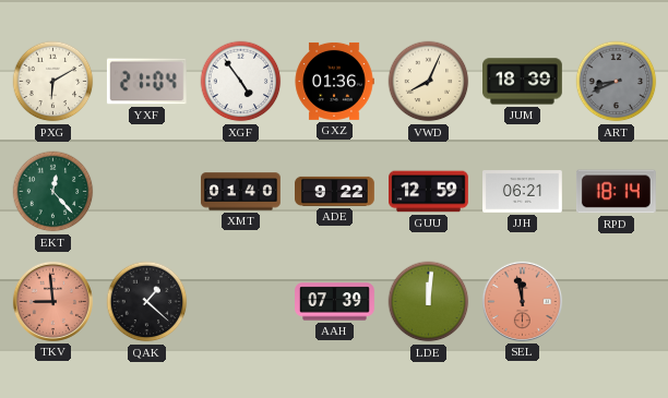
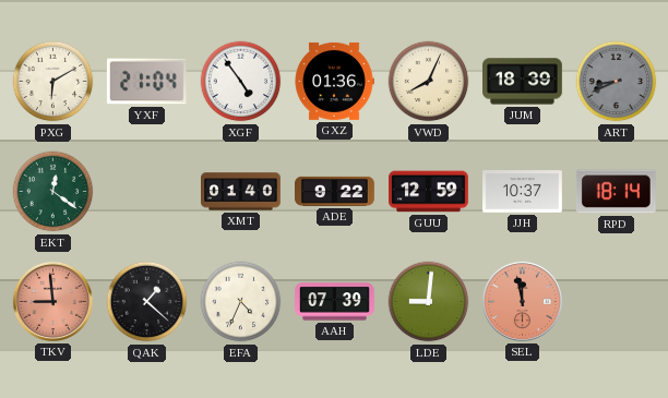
EKT: 12:23 -> 12:21 (53, 192)
JJH: 06:21 -> 10:37 (523, 192)
EFA: none -> 4:34 (241, 302)
LDE: 12:01 -> 9:01 (429, 302)
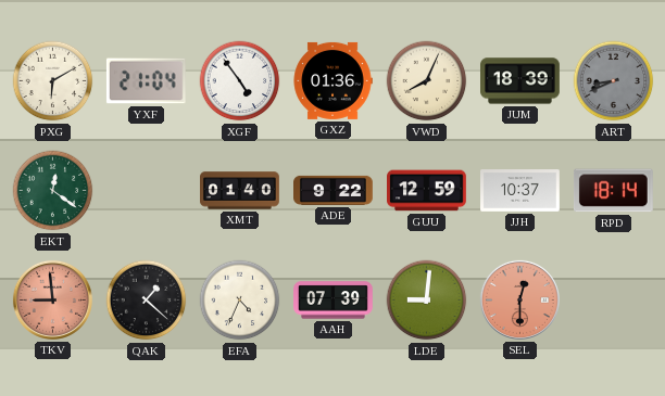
SEL: 11:58 -> 12:30 (519, 299)
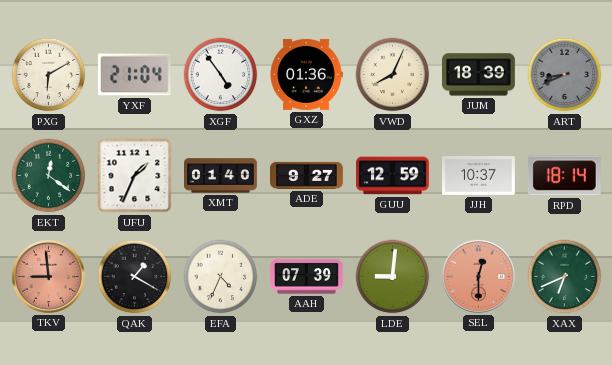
UFU: none -> 1:34 (135, 176)
ADE: 9:22 -> 9:27 (307, 175)
QAK: 1:22 -> 1:20 (135, 277)
XAX: none -> 6:41 (565, 277)
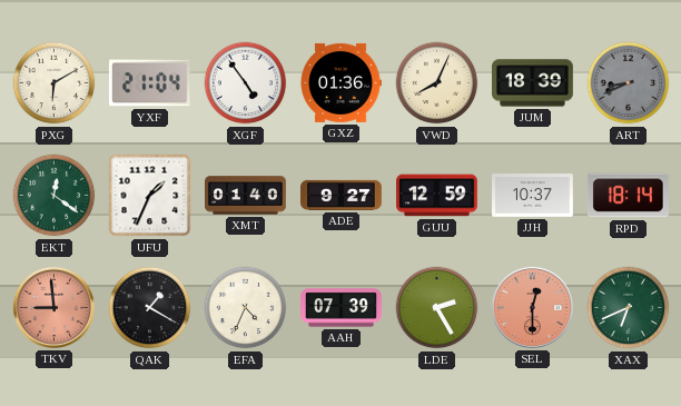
LDE: 9:01 -> 2:25 (437, 308)
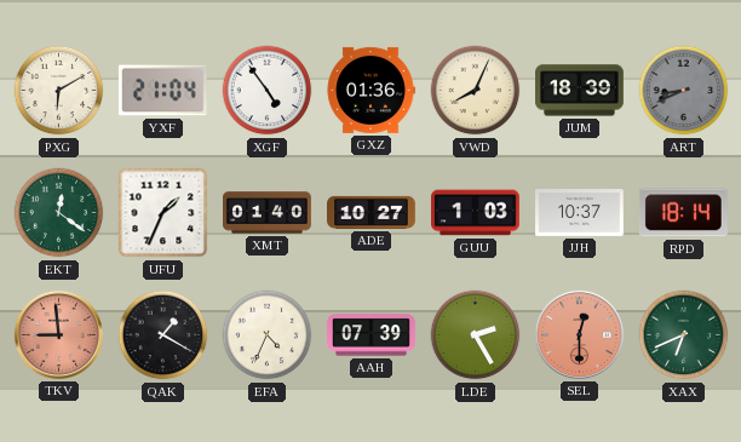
ADE: 9:27 -> 10:27 (372, 212)
GUU: 12:59 -> 1:03 (476, 213)
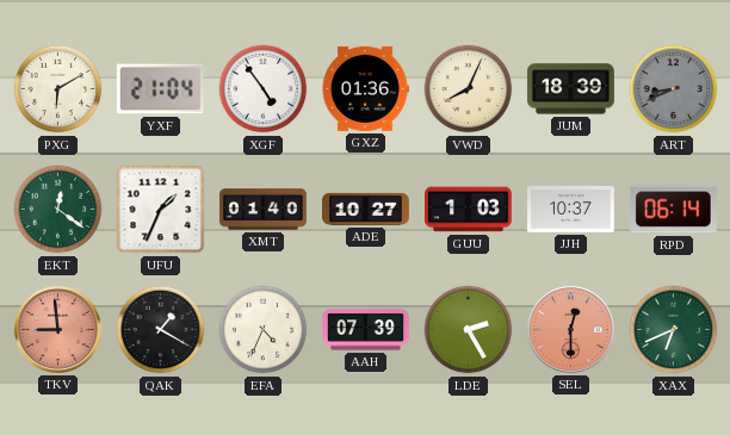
RPD: 18:14 -> 06:14 (673, 210)
